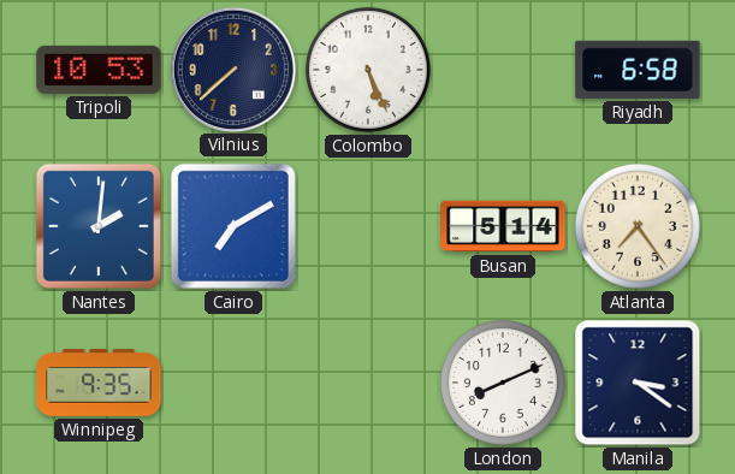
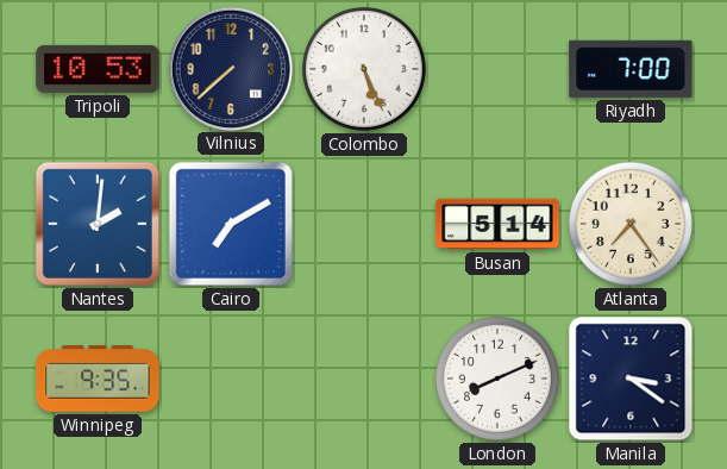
Riyadh: 6:58 -> 7:00 (631, 69)
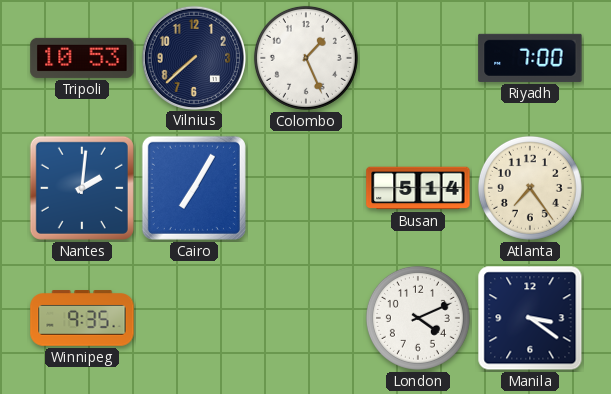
Colombo: 5:26 -> 1:26 (306, 58)
Cairo: 7:10 -> 7:05 (194, 188)
London: 8:11 -> 4:11 (418, 318)
